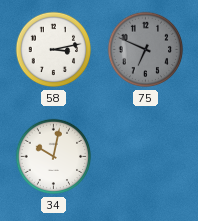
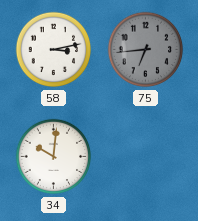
75: 6:49 -> 6:44 (146, 50)
34: 10:02 -> 10:01 (54, 157)
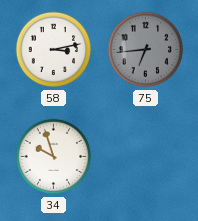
34: 10:01 -> 9:57 (54, 157)
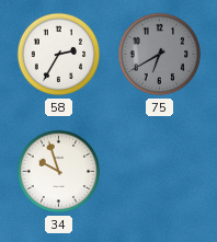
58: 3:13 -> 2:35 (59, 55)
75: 6:44 -> 6:40 (160, 55)
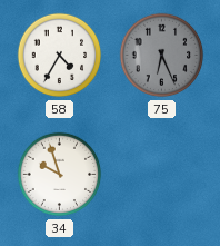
58: 2:35 -> 4:35 (60, 56)
75: 6:40 -> 6:26 (162, 56)
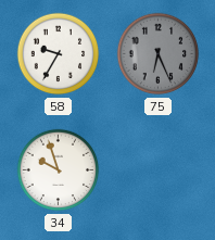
58: 4:35 -> 9:35 (59, 54)
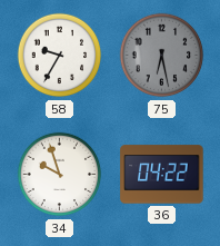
75: 6:26 -> 6:28 (162, 56)
36: none -> 04:22 (162, 175)
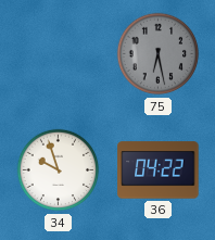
58: 9:35 -> none (60, 56)
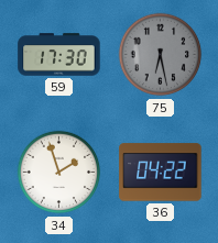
59: none -> 17:30 (59, 55)
34: 9:57 -> 1:57 (59, 173)
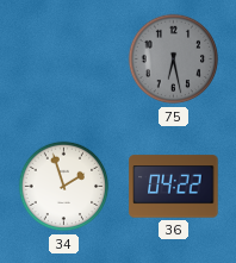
59: 17:30 -> none (59, 55)
